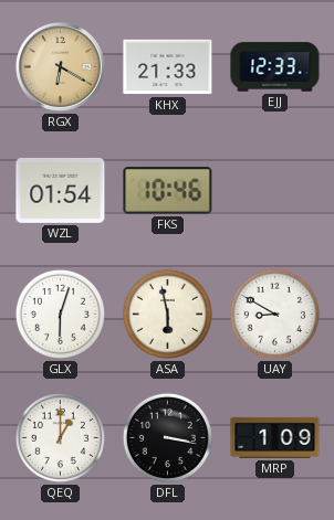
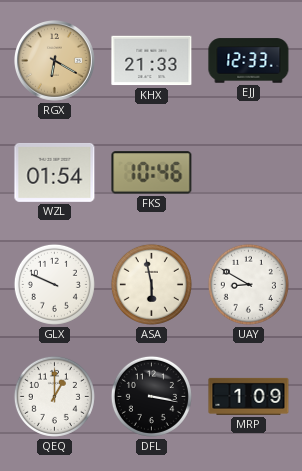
GLX: 6:03 -> 9:49 (54, 284)
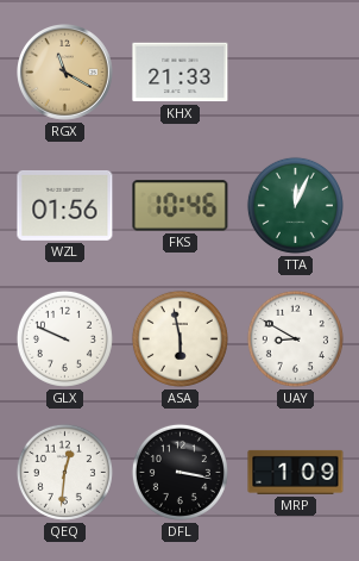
RGX: 6:20 -> 11:20 (65, 73)
EJJ: 12:33 -> none (249, 61)
WZL: 01:54 -> 01:56 (65, 205)
TTA: none -> 12:04 (295, 205)
QEQ: 1:00 -> 12:31 (64, 472)
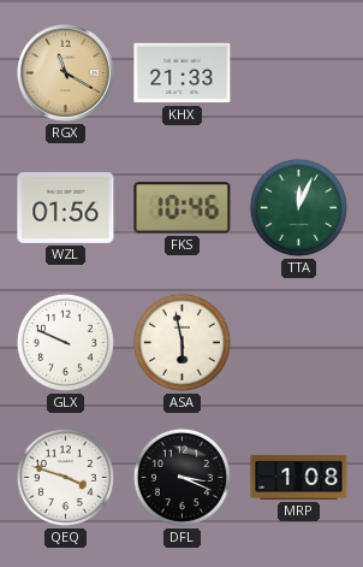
UAY: 8:50 -> none (295, 338)
QEQ: 12:31 -> 3:48 (65, 477)
DFL: 3:17 -> 3:19 (181, 477)
MRP: 1:09 -> 1:08 (299, 477)
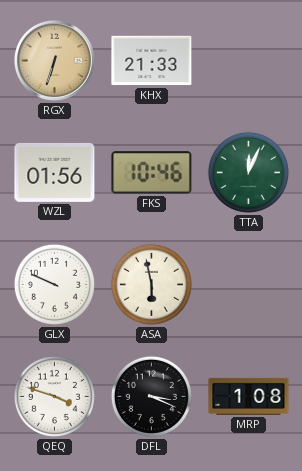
RGX: 11:20 -> 6:33 (55, 61)
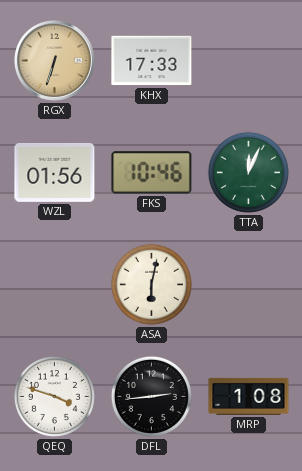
KHX: 21:33 -> 17:33 (152, 61)
GLX: 9:49 -> none (54, 284)
ASA: 5:58 -> 6:02 (151, 284)
DFL: 3:19 -> 2:44 (151, 396)
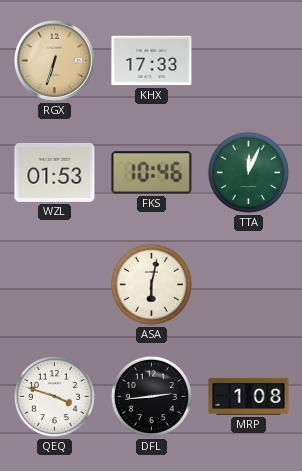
WZL: 01:56 -> 01:53 (55, 172)
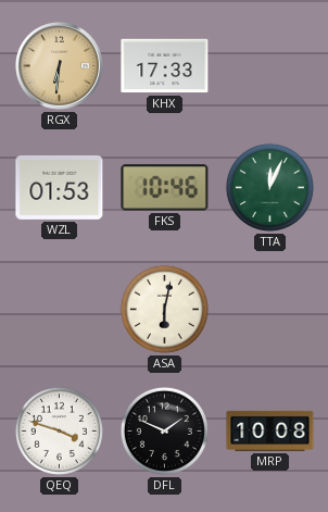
RGX: 6:33 -> 6:31 (60, 66)
DFL: 2:44 -> 1:49 (164, 430)
MRP: 1:08 -> 10:08 (270, 430)
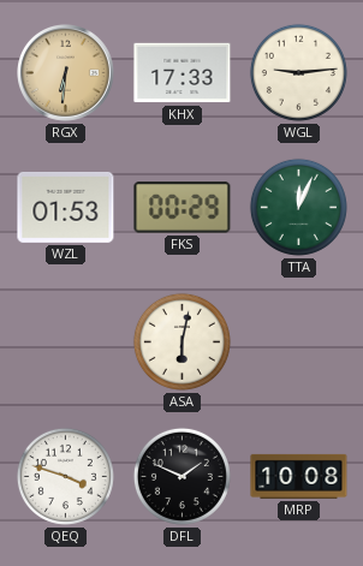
WGL: none -> 9:14 (298, 72)
FKS: 10:46 -> 00:29 (183, 208)
